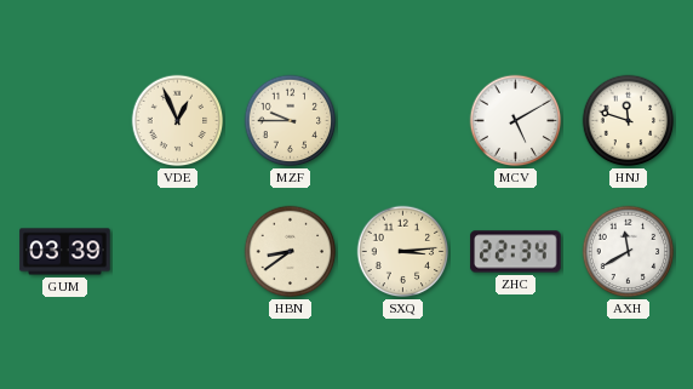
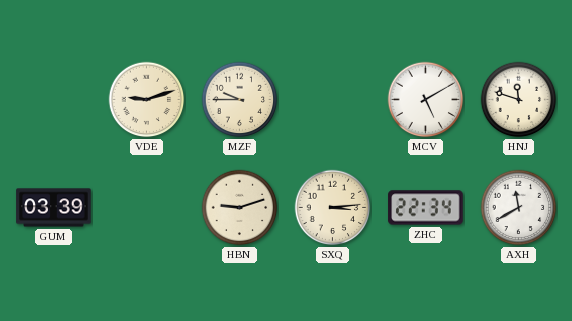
VDE: 12:56 -> 9:12 (147, 100)
HBN: 8:39 -> 9:12 (240, 208)
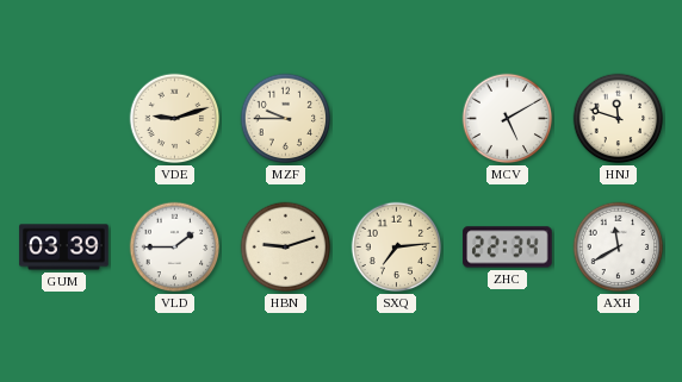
VLD: none -> 1:45 (175, 248)
SXQ: 3:14 -> 7:14 (397, 248)
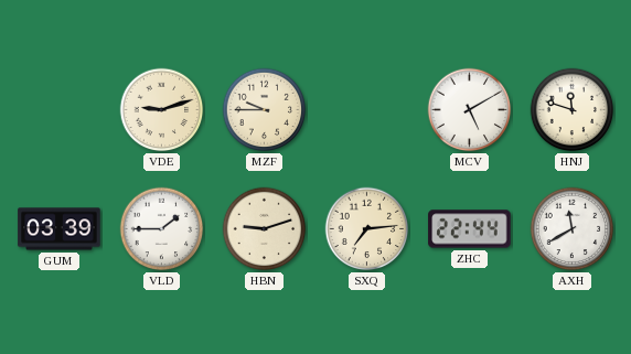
ZHC: 22:34 -> 22:44 (470, 229)
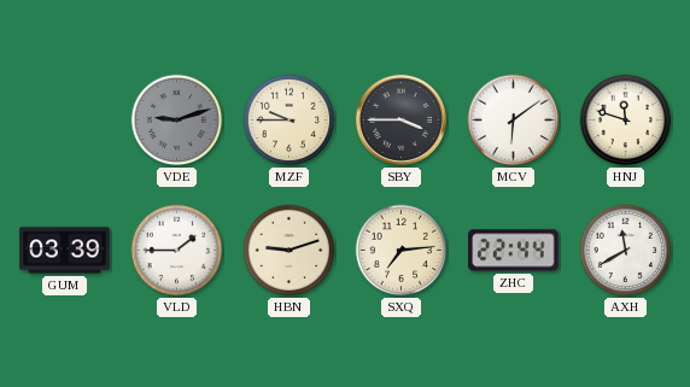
VDE dial: cream -> grey (177, 121)
SBY: none -> 3:45 (400, 119)
MCV: 5:10 -> 6:09 (514, 121)
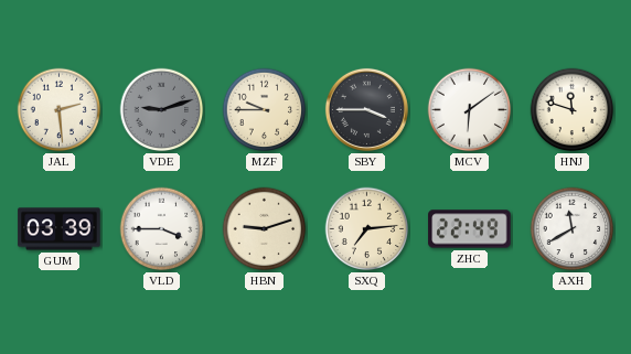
JAL: none -> 2:29 (60, 110)
VLD: 1:45 -> 3:45 (162, 229)
ZHC: 22:44 -> 22:49 (470, 229)
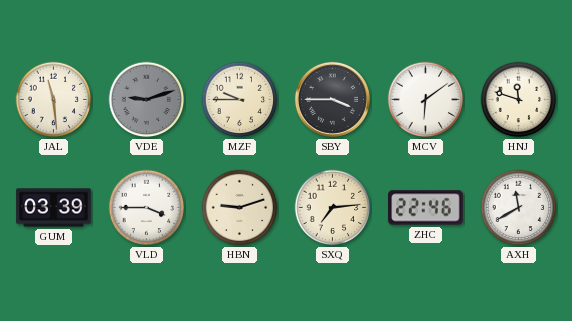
JAL: 2:29 -> 11:29 (54, 100)
ZHC: 22:49 -> 22:46 (426, 208)
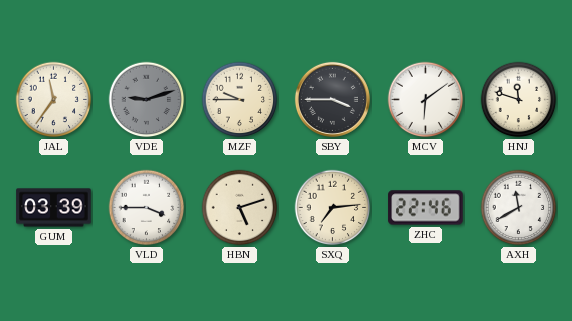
JAL: 11:29 -> 11:36 (54, 100)
HBN: 9:12 -> 5:12 (240, 208)
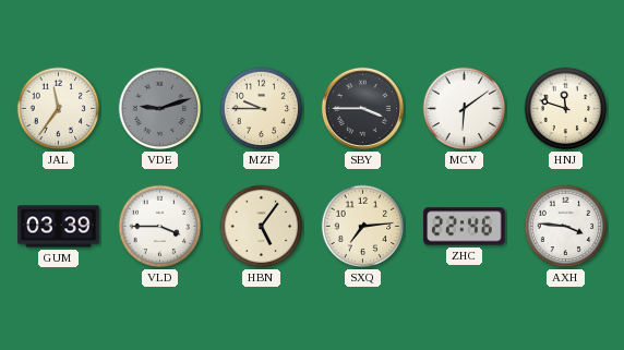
HBN: 5:12 -> 5:06 (262, 227)
AXH: 11:40 -> 3:46 (566, 227)
